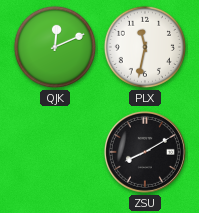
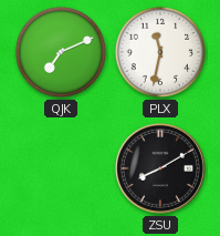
QJK: 12:11 -> 7:11 (61, 52)
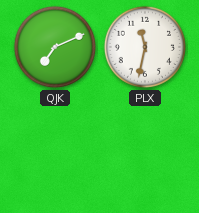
ZSU: 8:10 -> none (160, 168)
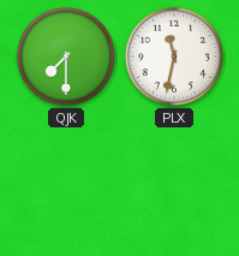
QJK: 7:11 -> 7:30 (66, 56)
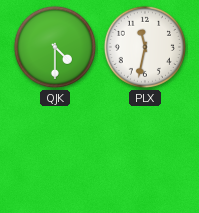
QJK: 7:30 -> 4:30 (55, 47)
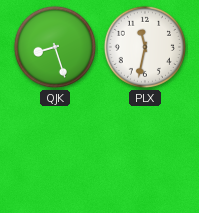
QJK: 4:30 -> 8:27 (55, 47)
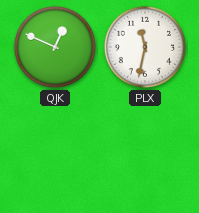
QJK: 8:27 -> 12:49 (55, 47)
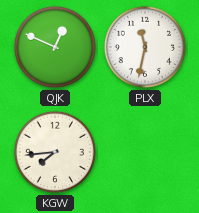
KGW: none -> 7:44 (55, 152)
